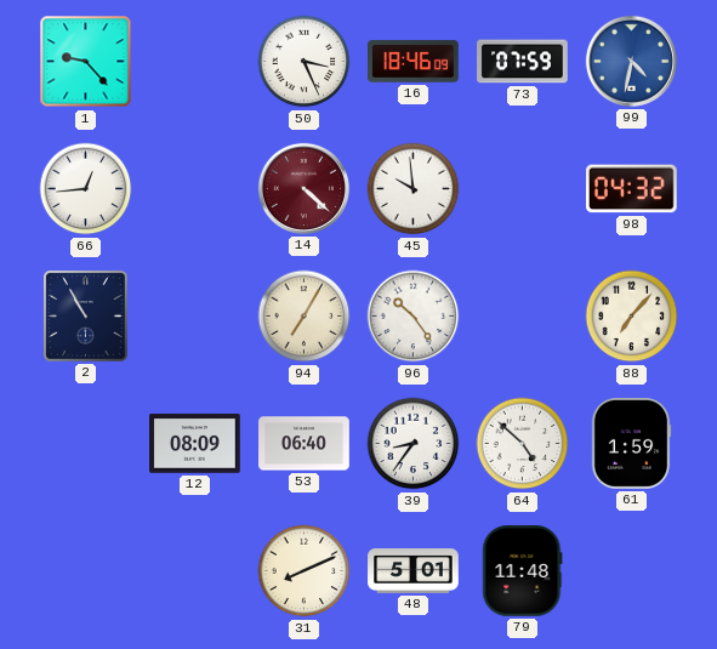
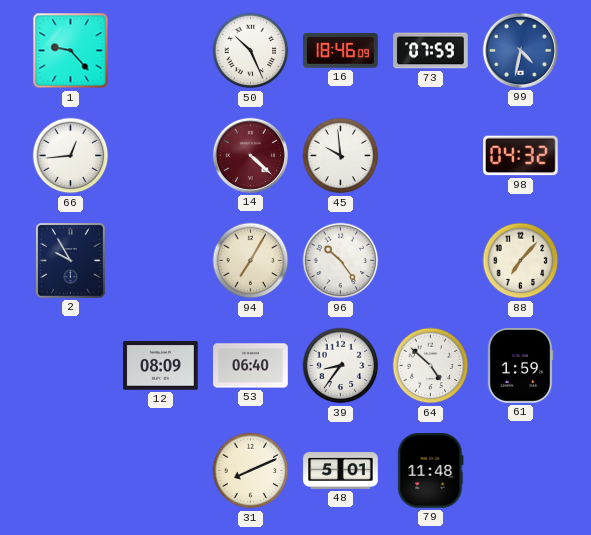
50: 3:26 -> 10:26 (251, 51)
2: 10:55 -> 9:55 (71, 261)
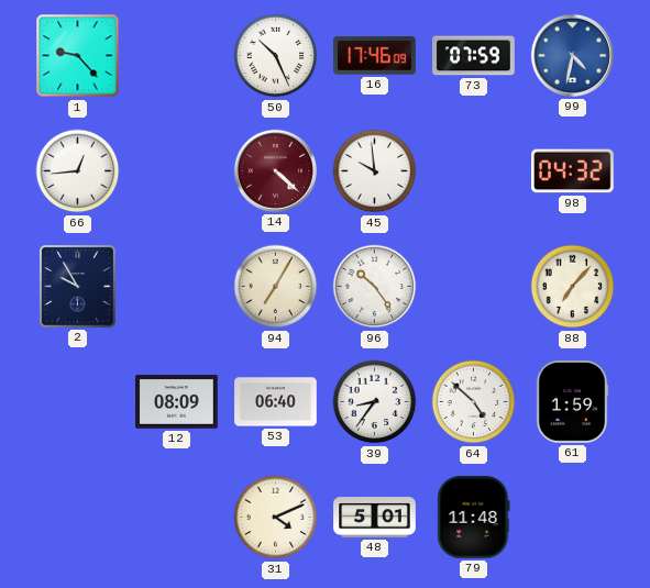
16: 18:46 -> 17:46 (375, 56)
31: 8:11 -> 4:11 (276, 518)
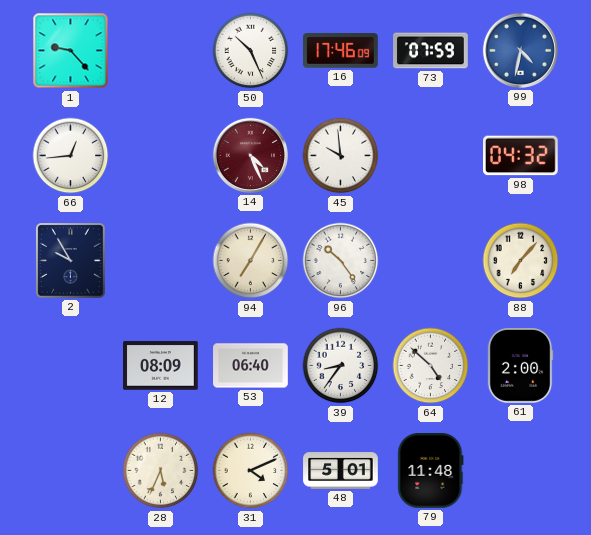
14: 4:22 -> 4:26 (250, 155)
61: 1:59 -> 2:00 (520, 366)
28: none -> 5:34 (161, 471)
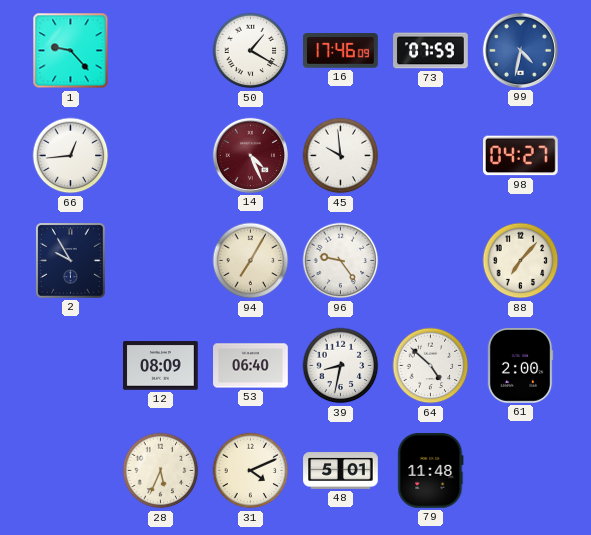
50: 10:26 -> 1:20 (251, 51)
98: 04:32 -> 04:27 (521, 156)
96: 10:24 -> 9:24 (341, 261)
39: 8:36 -> 8:32 (341, 366)
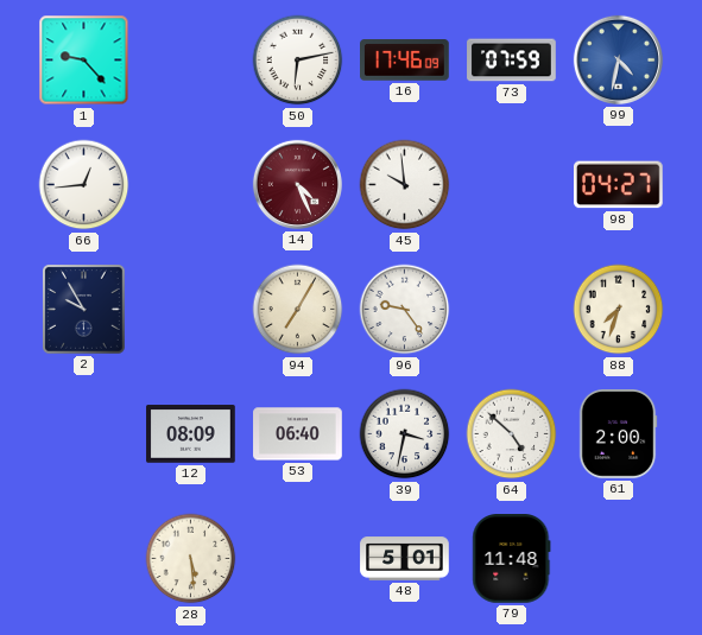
50: 1:20 -> 6:13 (298, 61)
88: 7:07 -> 7:33 (619, 310)
39: 8:32 -> 3:32 (405, 434)
28: 5:34 -> 5:29 (191, 559)
31: 4:11 -> none (251, 471)
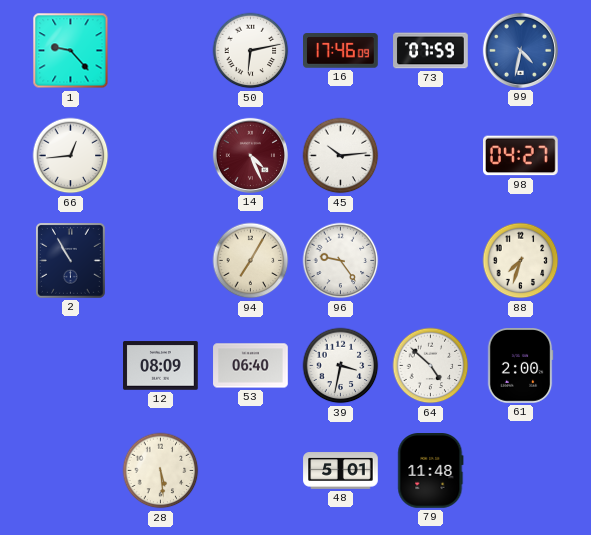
45: 9:59 -> 10:14 (341, 156)
2: 9:55 -> 10:55 (71, 261)
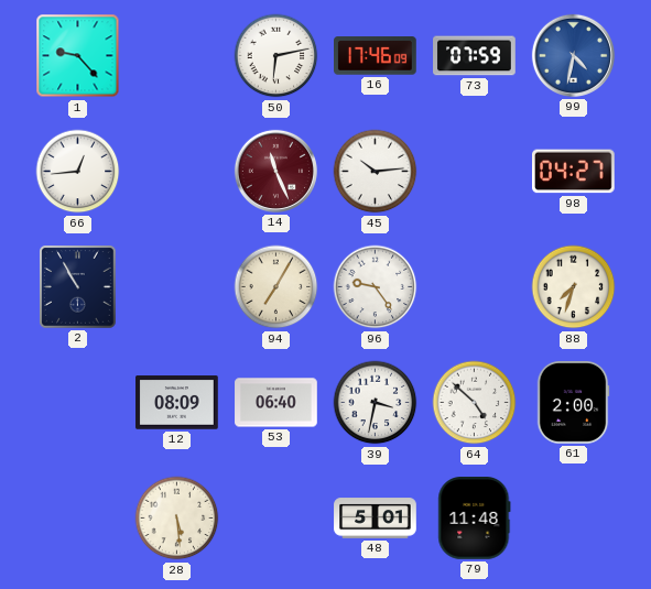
14: 4:26 -> 11:26 (275, 171)
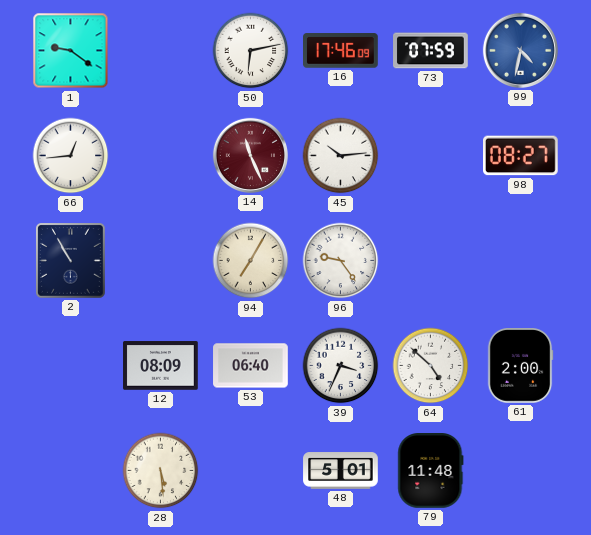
1: 9:23 -> 9:21 (71, 51)
98: 04:27 -> 08:27 (521, 156)
88: 7:33 -> none (574, 287)
39: 3:32 -> 3:34 (341, 366)
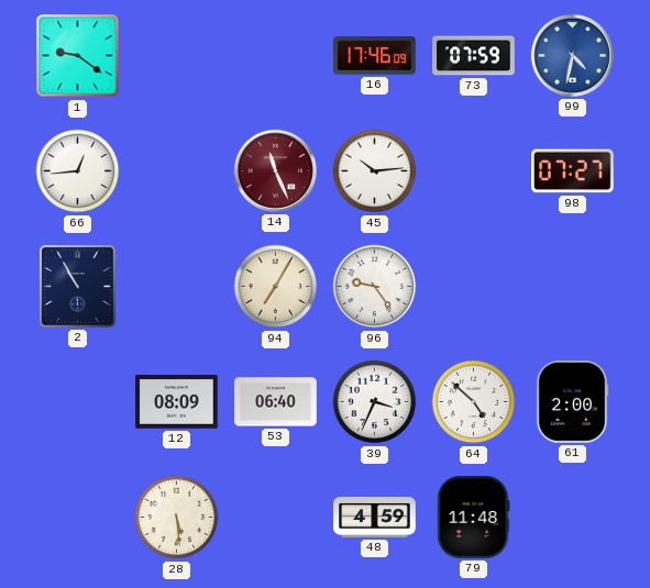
50: 6:13 -> none (251, 51)
98: 08:27 -> 07:27 (573, 171)
48: 5:01 -> 4:59 (375, 518)
